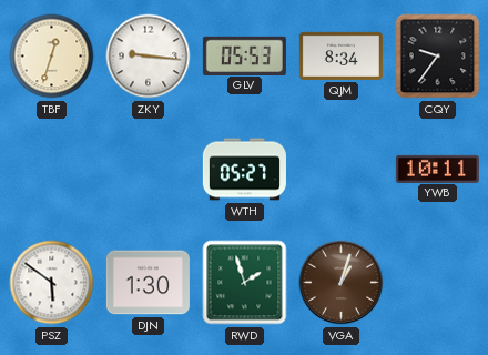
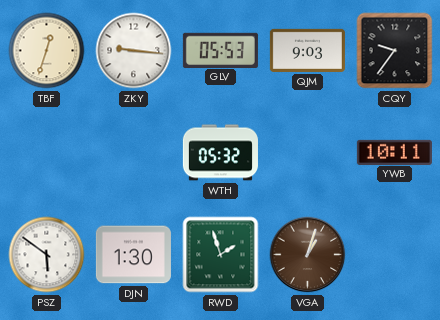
QJM: 8:34 -> 9:03 (307, 50)
WTH: 05:27 -> 05:32 (220, 153)
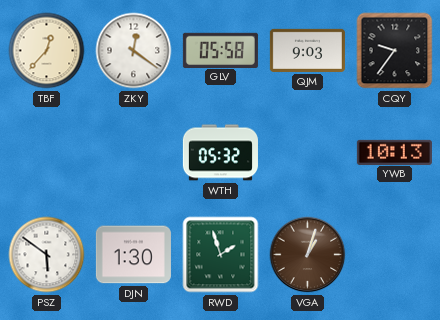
TBF: 12:33 -> 12:37 (47, 51)
ZKY: 9:16 -> 12:21 (134, 51)
GLV: 05:53 -> 05:58 (220, 50)
YWB: 10:11 -> 10:13 (394, 152)
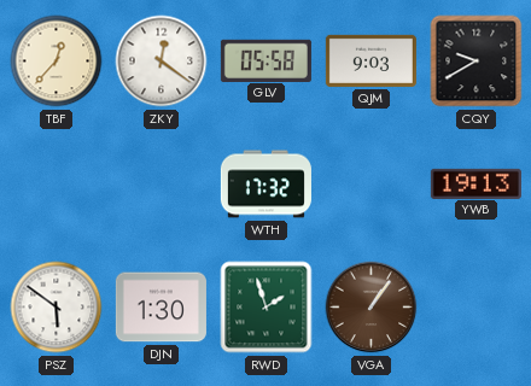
CQY: 9:36 -> 9:40 (477, 62)
WTH: 05:32 -> 17:32 (265, 185)
YWB: 10:13 -> 19:13 (475, 183)
VGA: 1:03 -> 1:06 (372, 308)
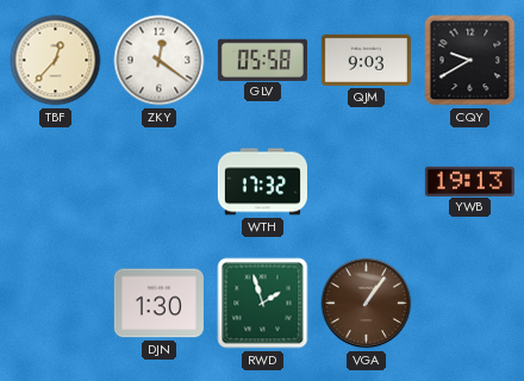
PSZ: 5:51 -> none (57, 308)
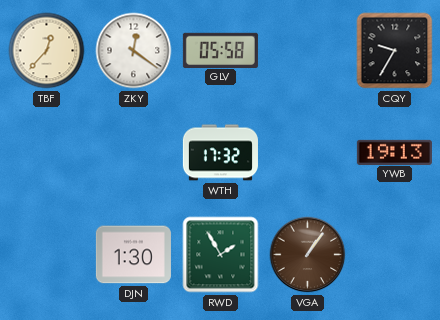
QJM: 9:03 -> none (366, 60)
CQY: 9:40 -> 9:35 (395, 51)
RWD: 1:57 -> 1:55 (221, 255)
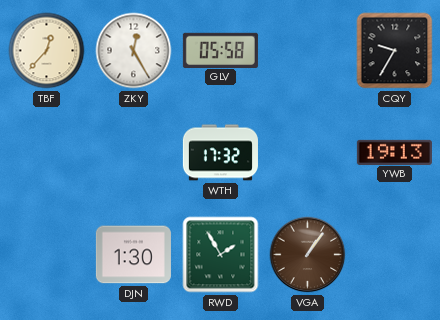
ZKY: 12:21 -> 12:25 (134, 51)
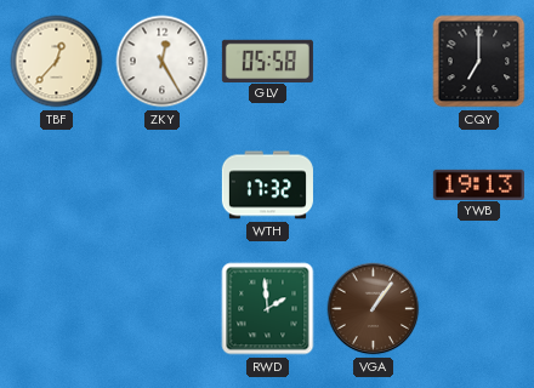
CQY: 9:35 -> 7:00 (479, 62)
DJN: 1:30 -> none (133, 255)
RWD: 1:55 -> 1:59 (268, 309)
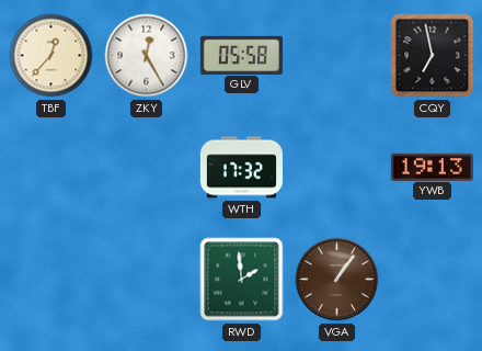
CQY: 7:00 -> 6:58 (433, 56)
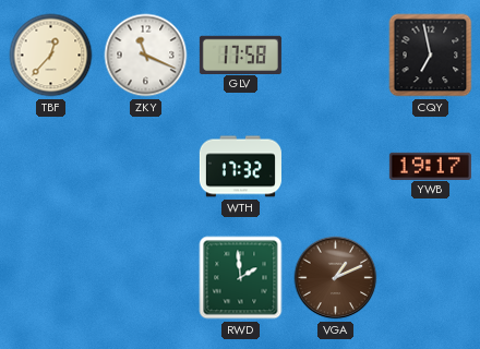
ZKY: 12:25 -> 11:19 (146, 56)
GLV: 05:58 -> 17:58 (240, 55)
YWB: 19:13 -> 19:17 (430, 166)
VGA: 1:06 -> 1:11 (336, 278)
